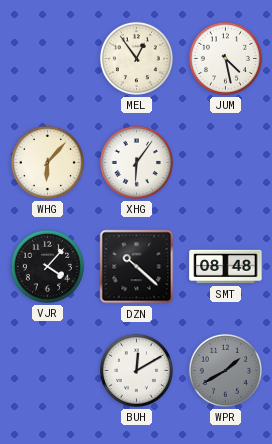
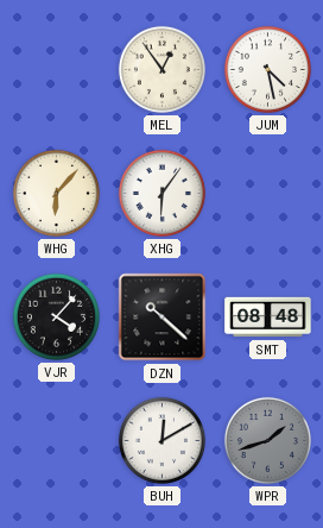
WPR: 1:40 -> 1:42 (267, 440)
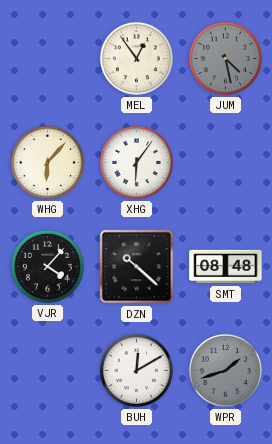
JUM dial: white -> grey (225, 58)
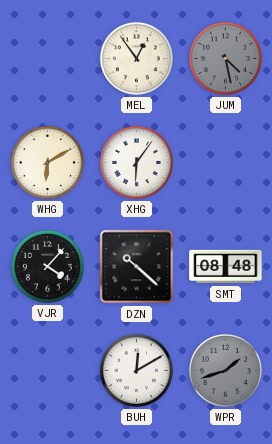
WHG: 6:07 -> 6:10 (47, 162)
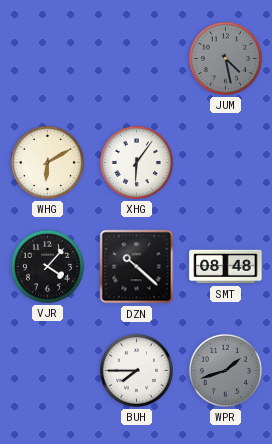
MEL: 12:54 -> none (136, 58)
BUH: 12:10 -> 7:45 (136, 370)
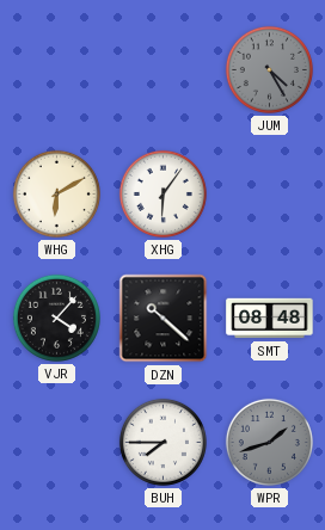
JUM: 4:28 -> 4:25 (269, 69)
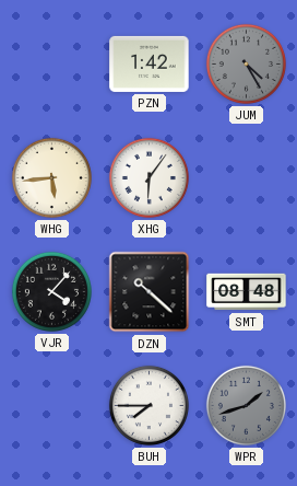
PZN: none -> 1:42 (150, 63)
WHG: 6:10 -> 5:44 (51, 177)
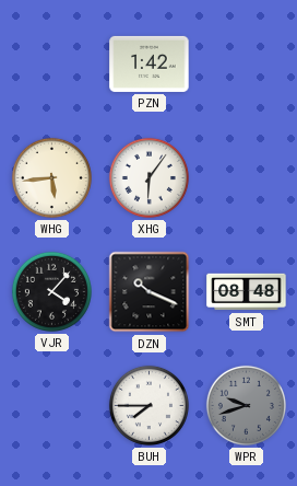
JUM: 4:25 -> none (246, 63)
DZN: 10:22 -> 10:19 (150, 292)
WPR: 1:42 -> 9:42 (246, 405)
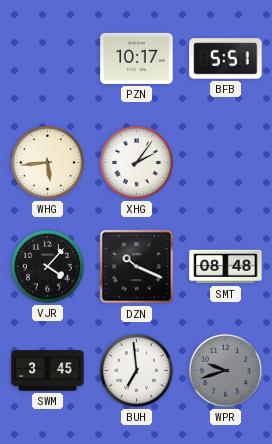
PZN: 1:42 -> 10:17 (137, 58)
BFB: none -> 5:51 (226, 59)
XHG: 6:06 -> 2:06 (136, 162)
SWM: none -> 3:45 (48, 371)
BUH: 7:45 -> 6:59 (136, 370)
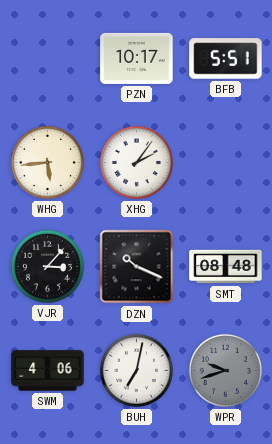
VJR: 4:07 -> 3:07 (47, 266)
SWM: 3:45 -> 4:06 (48, 371)
BUH: 6:59 -> 7:02 (136, 370)
